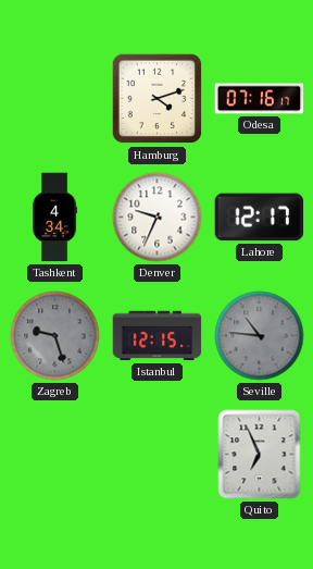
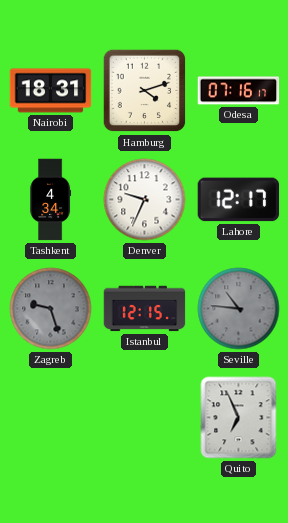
Nairobi: none -> 18:31 (51, 91)
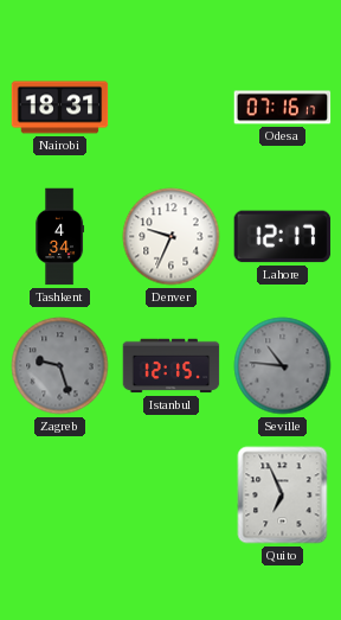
Hamburg: 4:12 -> none (145, 91)
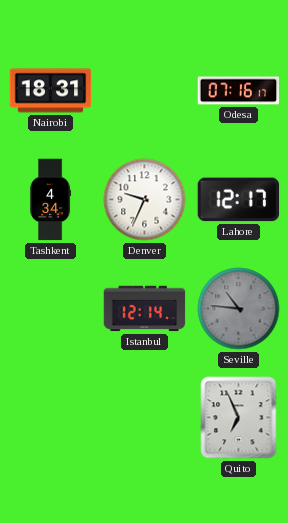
Zagreb: 9:27 -> none (60, 366)
Istanbul: 12:15 -> 12:14 (145, 309)
